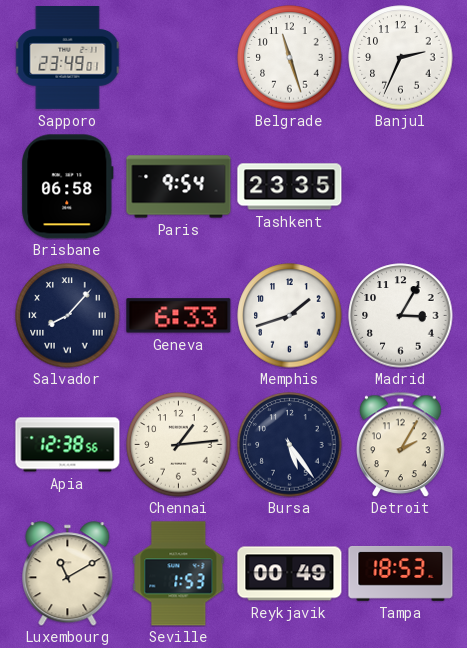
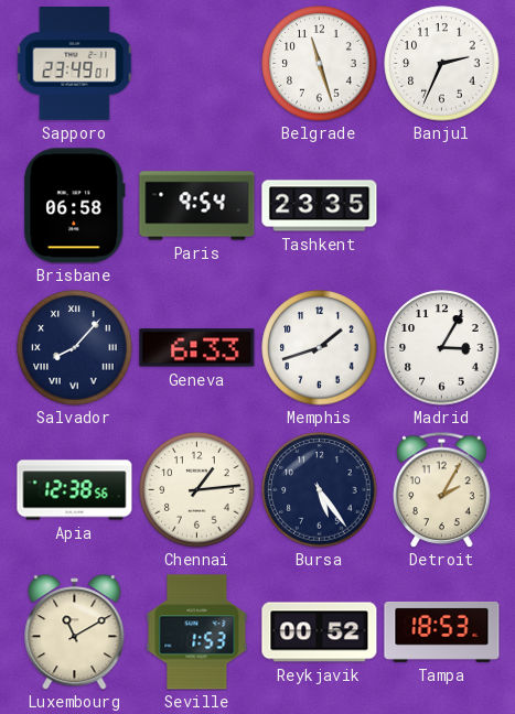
Reykjavik: 00:49 -> 00:52 (320, 632)
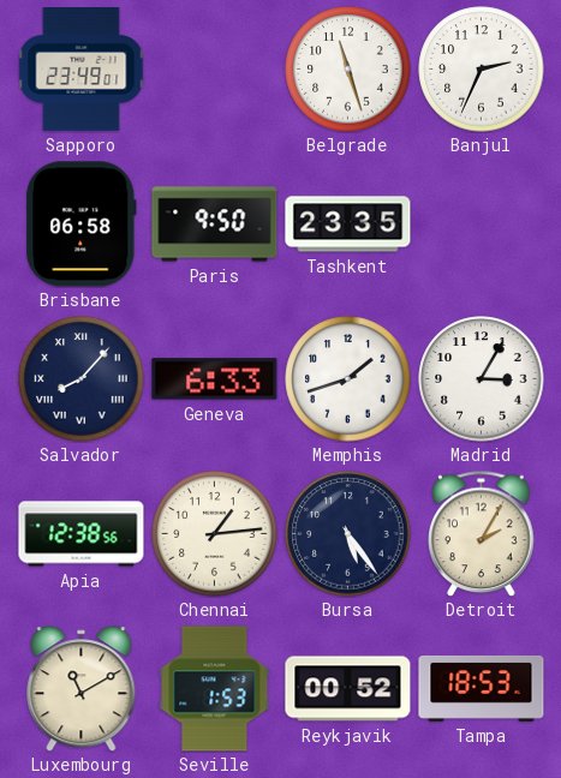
Paris: 9:54 -> 9:50 (215, 225)
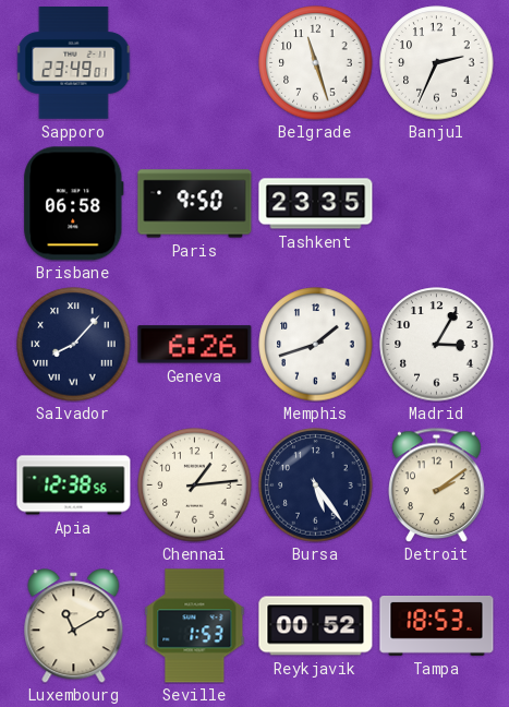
Geneva: 6:33 -> 6:26 (195, 345)
Detroit: 2:05 -> 2:09 (437, 484)
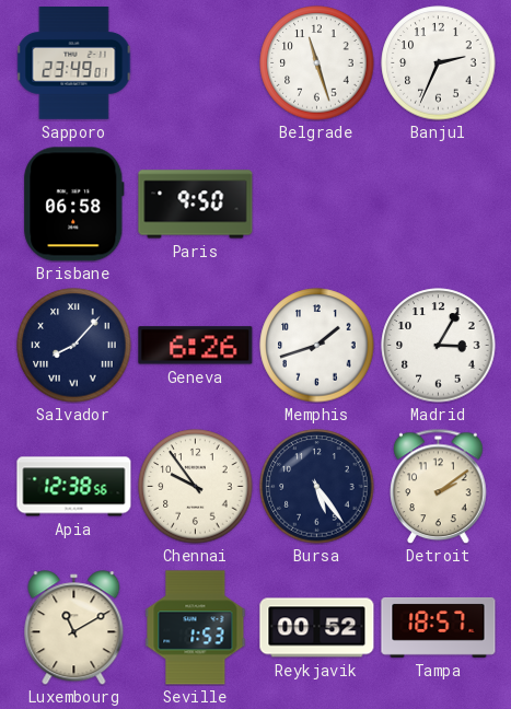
Tashkent: 23:35 -> none (316, 204)
Chennai: 1:14 -> 9:54 (196, 487)
Tampa: 18:53 -> 18:57 (439, 627)
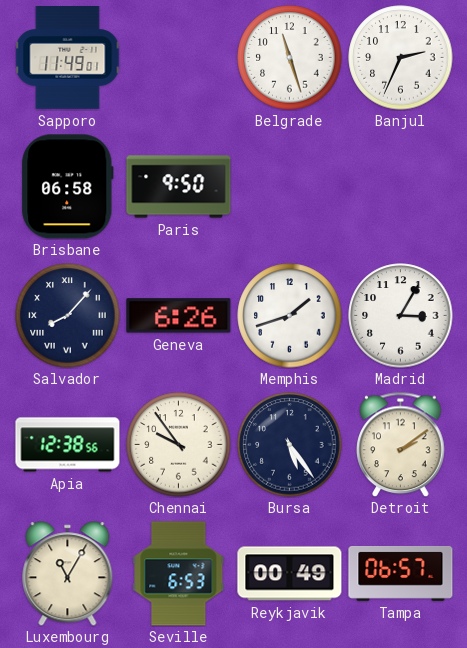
Sapporo: 23:49 -> 11:49 (68, 58)
Luxembourg: 11:10 -> 11:05 (68, 574)
Seville: 1:53 -> 6:53 (179, 574)
Reykjavik: 00:52 -> 00:49 (290, 574)
Tampa: 18:57 -> 06:57 (401, 573)
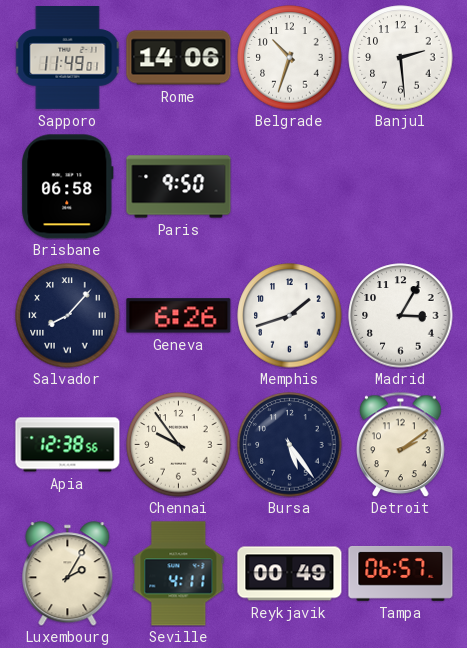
Rome: none -> 14:06 (179, 58)
Belgrade: 11:27 -> 10:33 (290, 58)
Banjul: 2:34 -> 2:29 (401, 58)
Luxembourg: 11:05 -> 2:05 (68, 574)
Seville: 6:53 -> 4:11 (179, 574)
